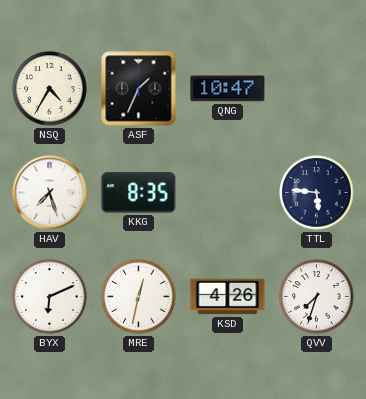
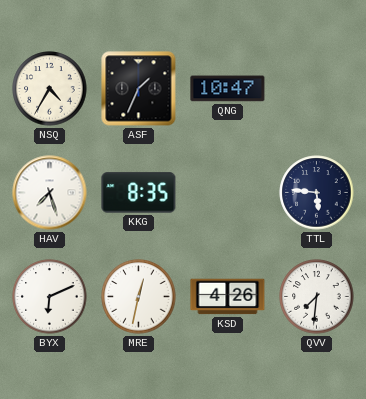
QVV: 7:33 -> 7:31 (317, 297)
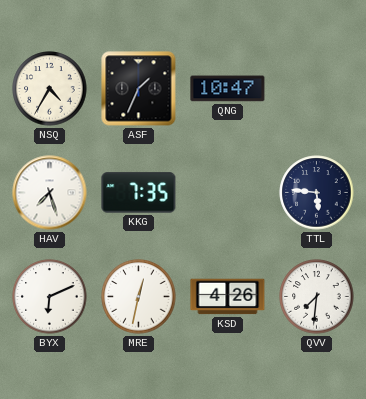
KKG: 8:35 -> 7:35 (139, 193)
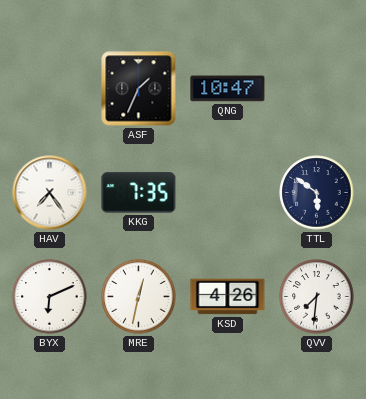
NSQ: 4:35 -> none (50, 89)
HAV: 7:27 -> 7:24 (50, 193)
TTL: 5:46 -> 5:51 (317, 193)
